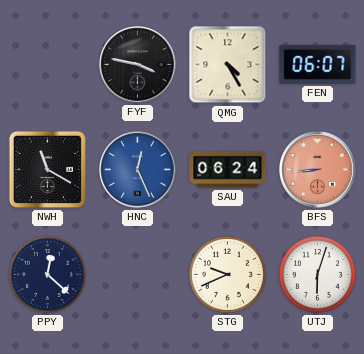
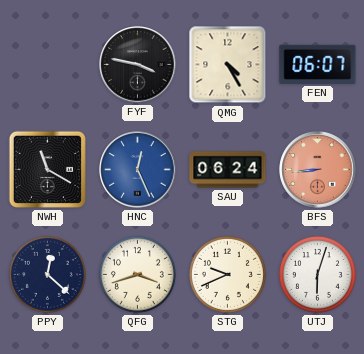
QFG: none -> 3:42 (137, 274)
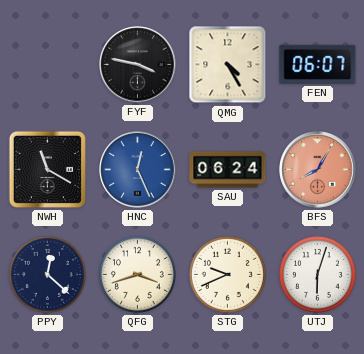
BFS: 8:44 -> 8:05 (318, 170)
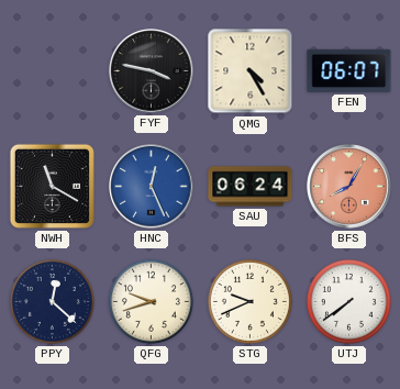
QFG: 3:42 -> 9:42 (151, 301)
UTJ: 6:03 -> 7:39 (348, 301)
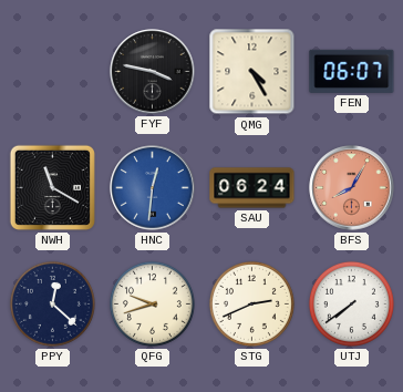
HNC: 12:26 -> 12:31 (153, 188)
STG: 9:41 -> 2:41 (251, 303)
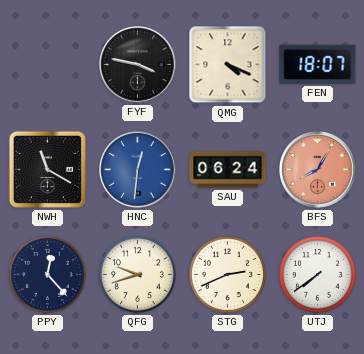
QMG: 4:25 -> 4:19 (228, 65)
FEN: 06:07 -> 18:07 (318, 64)
PPY: 12:22 -> 12:23 (47, 274)
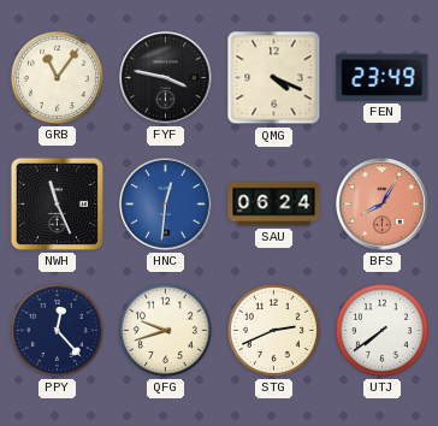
GRB: none -> 11:06 (57, 77)
FEN: 18:07 -> 23:49 (383, 77)
NWH: 11:20 -> 11:26 (57, 203)
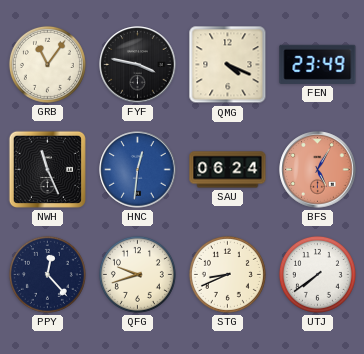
BFS: 8:05 -> 5:05 (318, 170)
STG: 2:41 -> 8:41 (227, 274)
